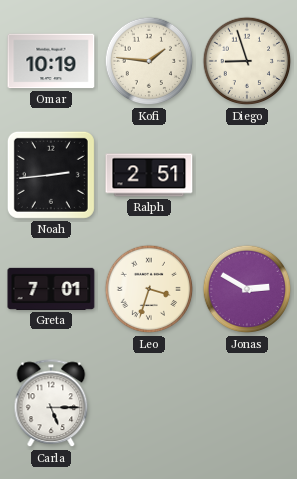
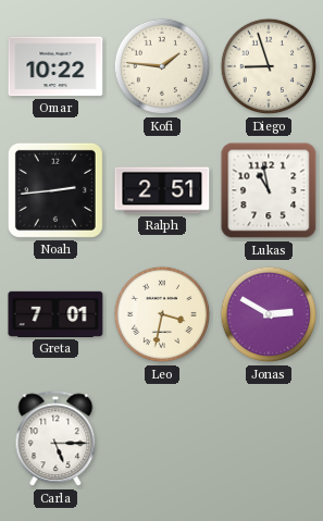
Omar: 10:19 -> 10:22 (55, 66)
Lukas: none -> 10:58 (269, 190)
Leo: 3:33 -> 3:32 (162, 314)
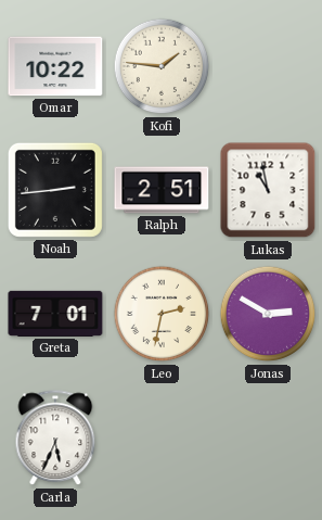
Diego: 8:57 -> none (269, 66)
Leo: 3:32 -> 2:32 (162, 314)
Carla: 5:15 -> 5:34 (55, 439)
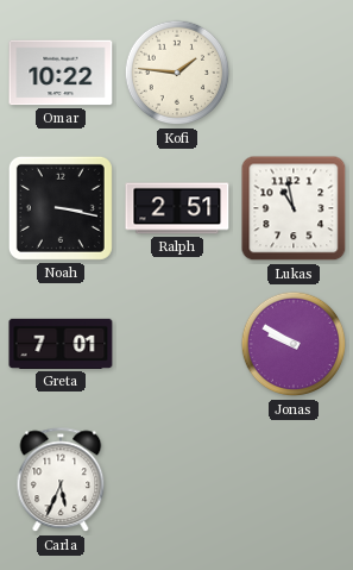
Noah: 2:44 -> 3:17 (61, 208)
Leo: 2:32 -> none (162, 314)
Jonas: 2:50 -> 9:50 (294, 344)
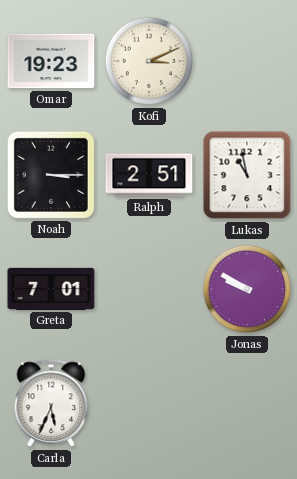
Omar: 10:22 -> 19:23 (51, 61)
Kofi: 1:46 -> 3:11 (149, 61)
Noah: 3:17 -> 3:15 (51, 175)
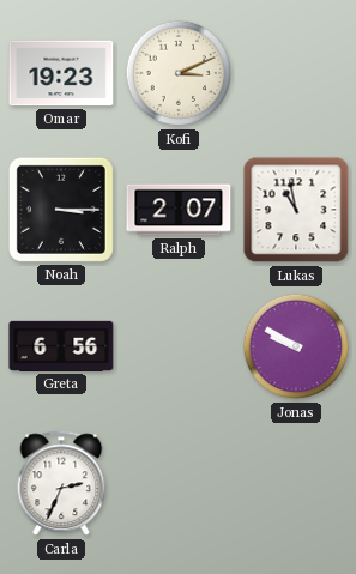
Ralph: 2:51 -> 2:07 (179, 210)
Greta: 7:01 -> 6:56 (61, 346)
Carla: 5:34 -> 2:34 (61, 484)
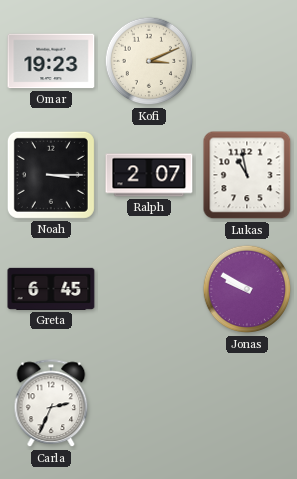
Greta: 6:56 -> 6:45 (51, 289)
